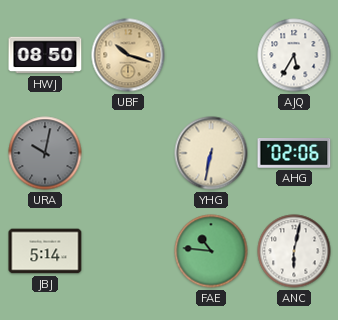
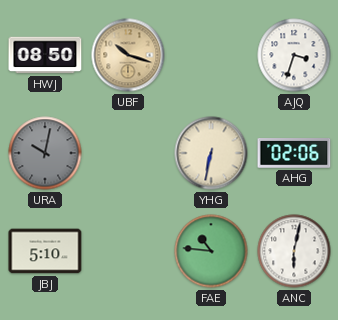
AJQ: 5:35 -> 3:33 (294, 55)
JBJ: 5:14 -> 5:10 (45, 251)
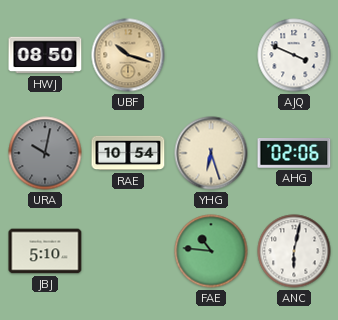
AJQ: 3:33 -> 3:49 (294, 55)
RAE: none -> 10:54 (128, 153)
YHG: 6:32 -> 6:27 (211, 153)
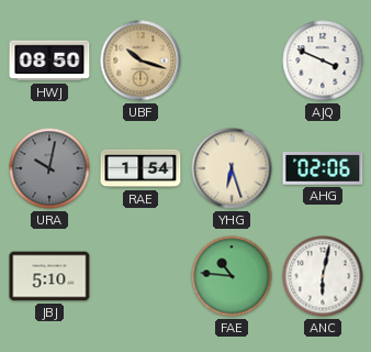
RAE: 10:54 -> 1:54 (140, 168)
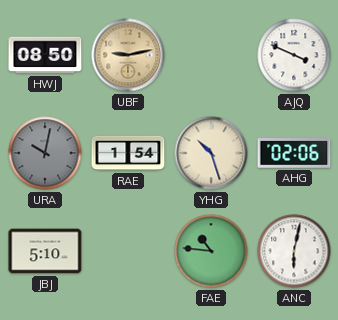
UBF: 10:18 -> 9:13 (128, 55)
YHG: 6:27 -> 10:27 (211, 153)
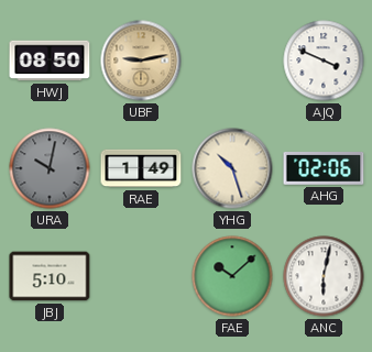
RAE: 1:54 -> 1:49 (141, 168)
FAE: 10:46 -> 10:08 (232, 276)
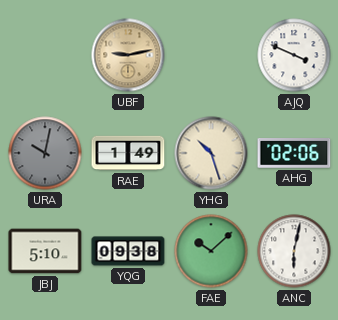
HWJ: 08:50 -> none (50, 61)
YQG: none -> 09:38 (128, 251)
